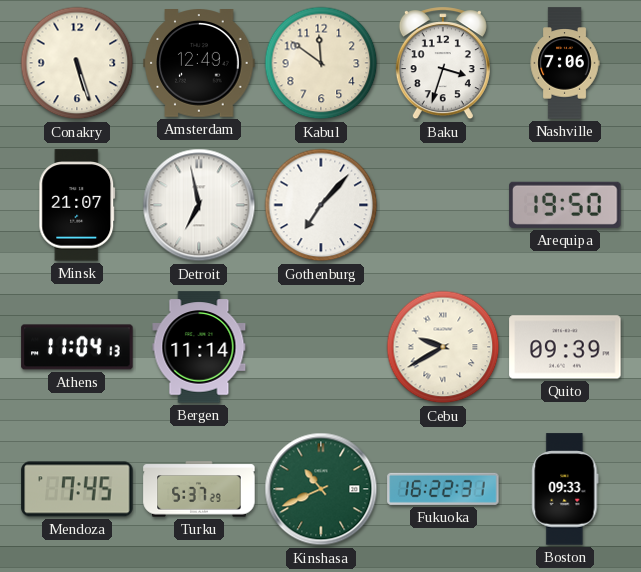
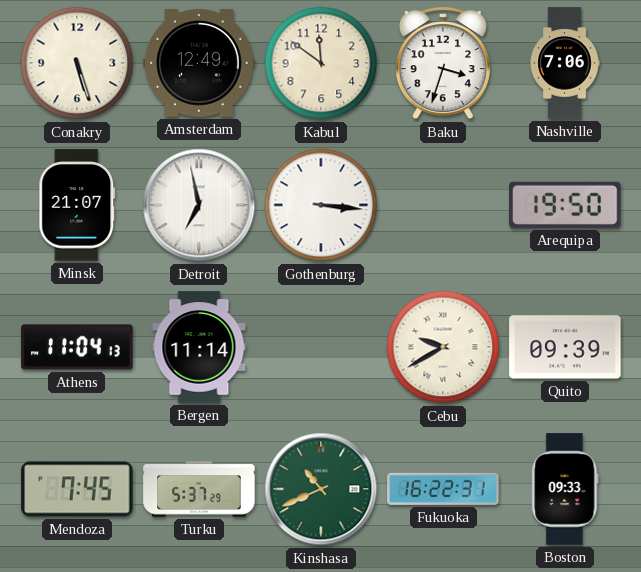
Gothenburg: 7:07 -> 3:16 (321, 205)
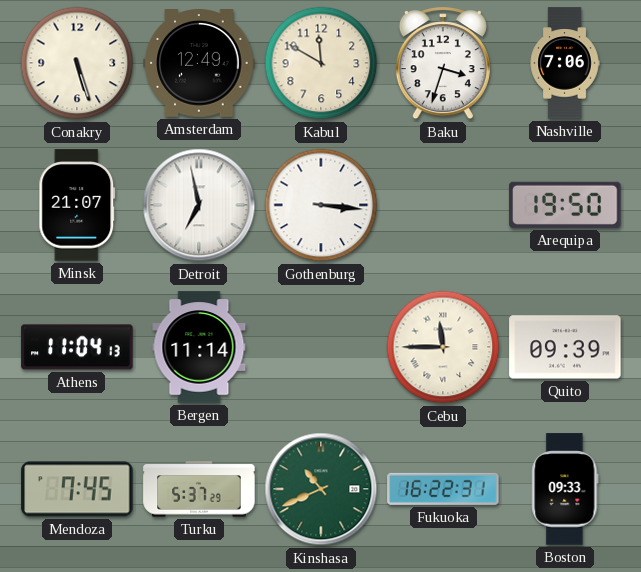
Kabul: 11:51 -> 11:50 (321, 63)
Cebu: 9:40 -> 11:45 (443, 347)
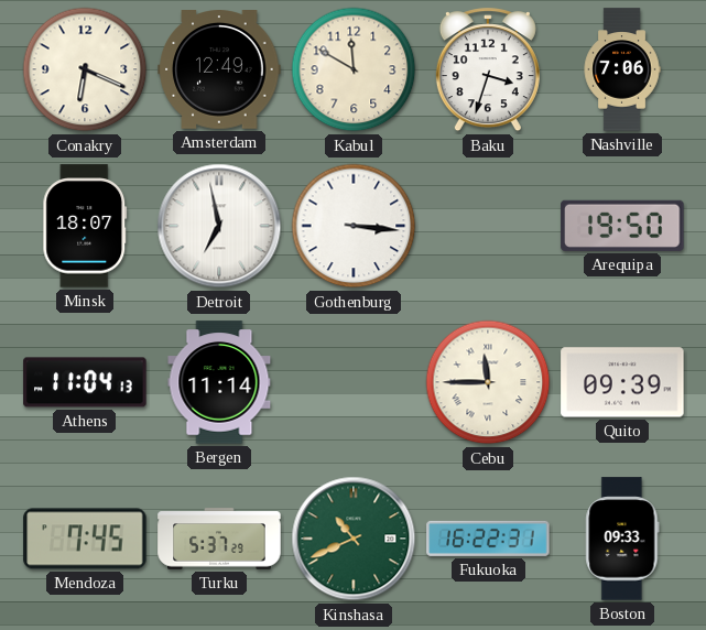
Conakry: 5:27 -> 6:19 (85, 69)
Minsk: 21:07 -> 18:07 (85, 226)
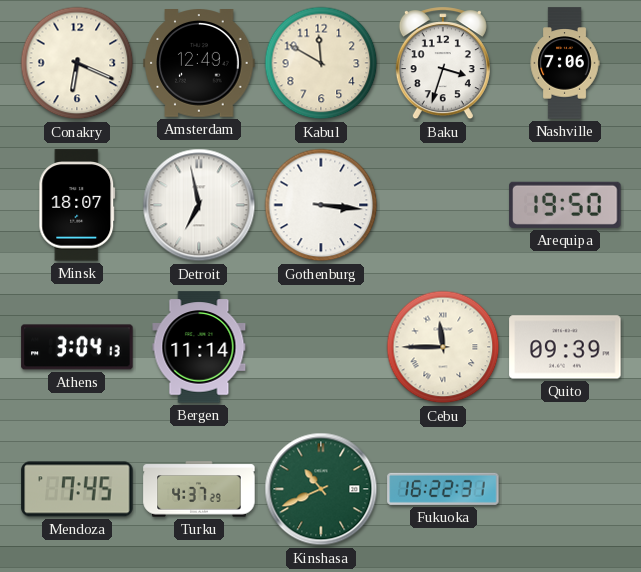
Athens: 11:04 -> 3:04 (77, 347)
Turku: 5:37 -> 4:37 (199, 489)
Boston: 09:33 -> none (622, 539)
